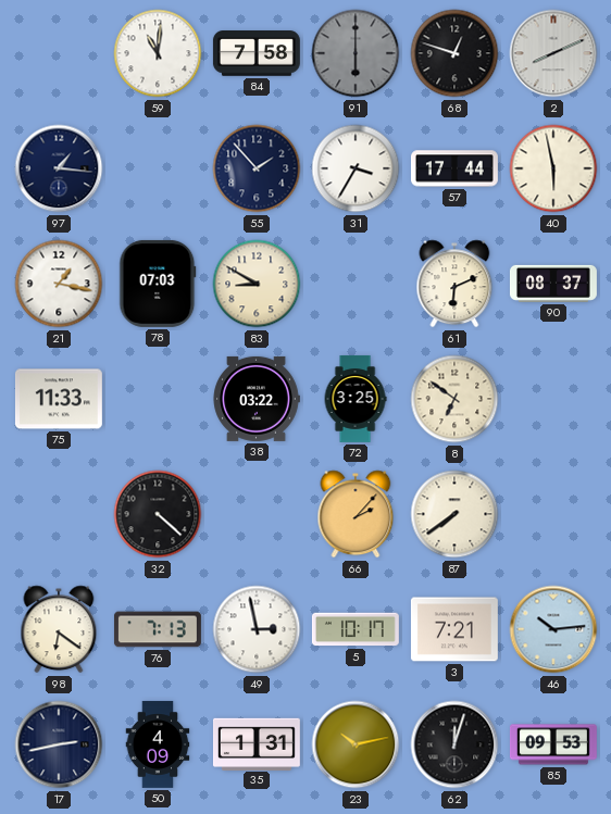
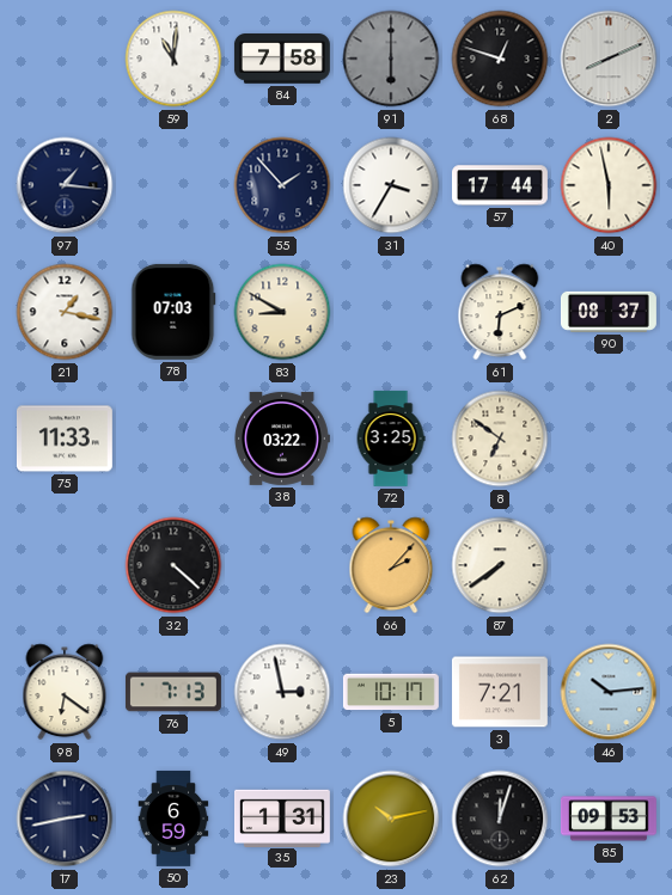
50: 4:09 -> 6:59 (173, 819)
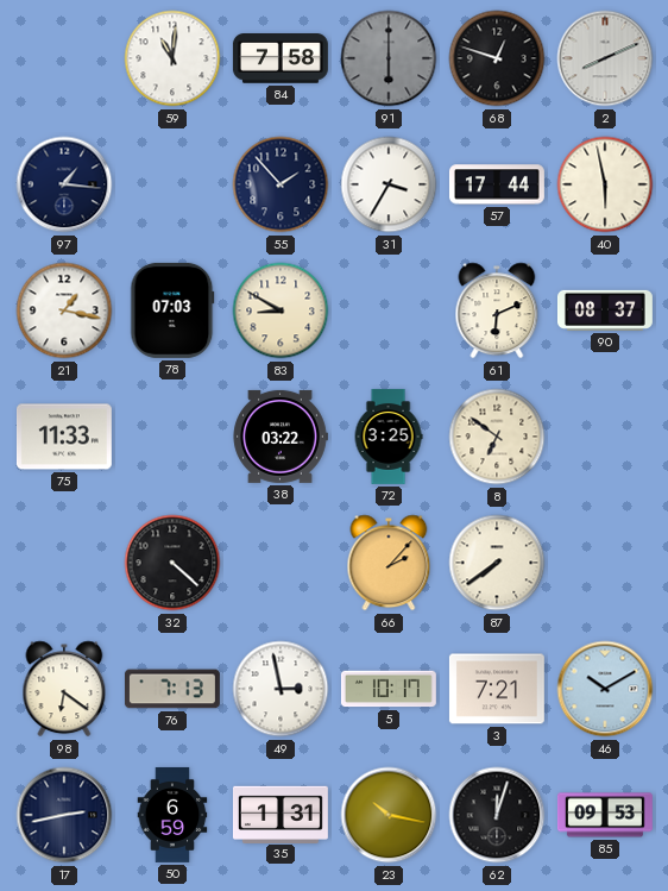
46: 10:14 -> 10:10 (605, 689)
23: 10:13 -> 10:17 (389, 815)
